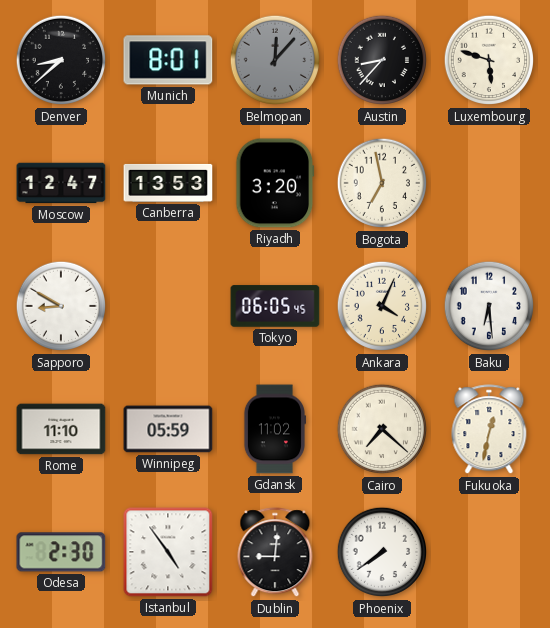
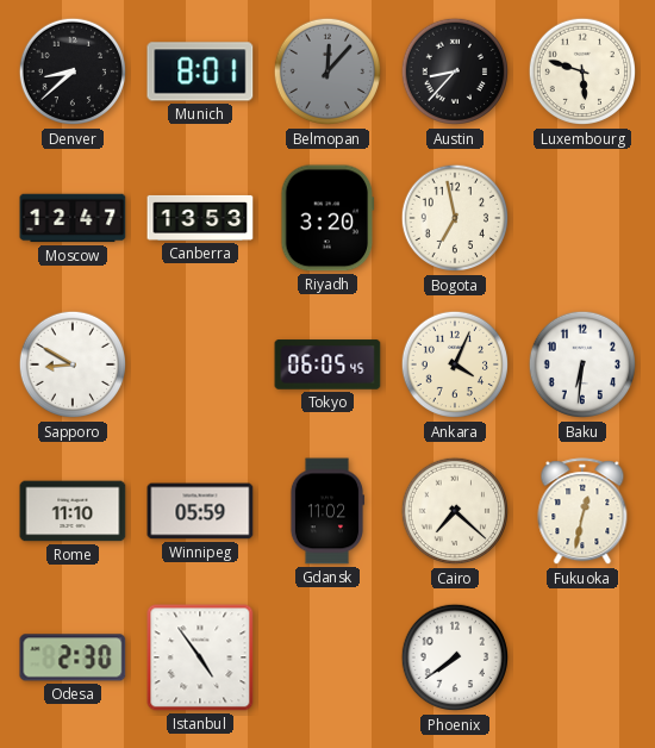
Baku: 6:29 -> 6:31 (582, 364)
Dublin: 9:01 -> none (275, 553)
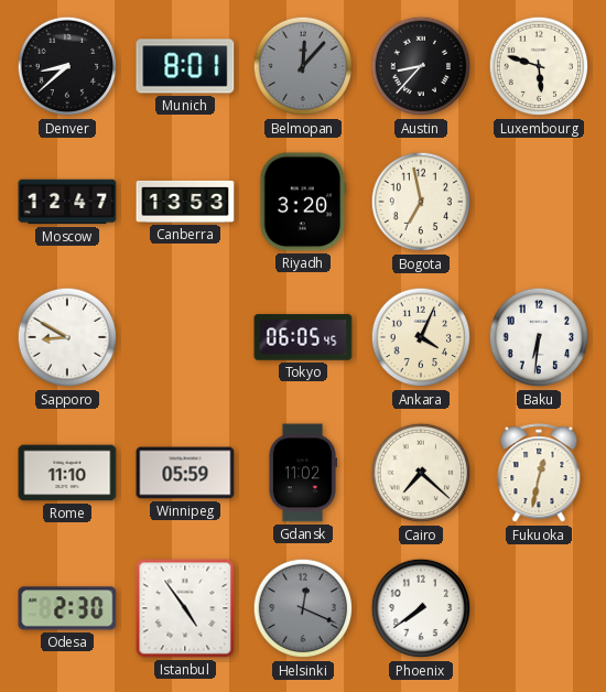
Helsinki: none -> 12:19 (303, 608)
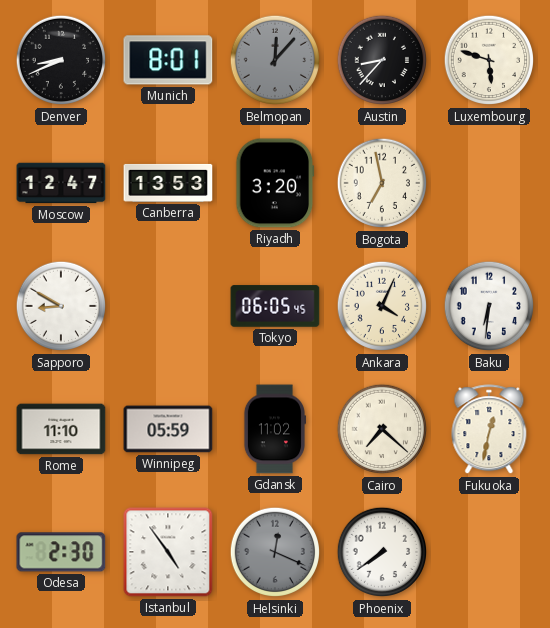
Denver: 8:38 -> 8:41 (61, 60)
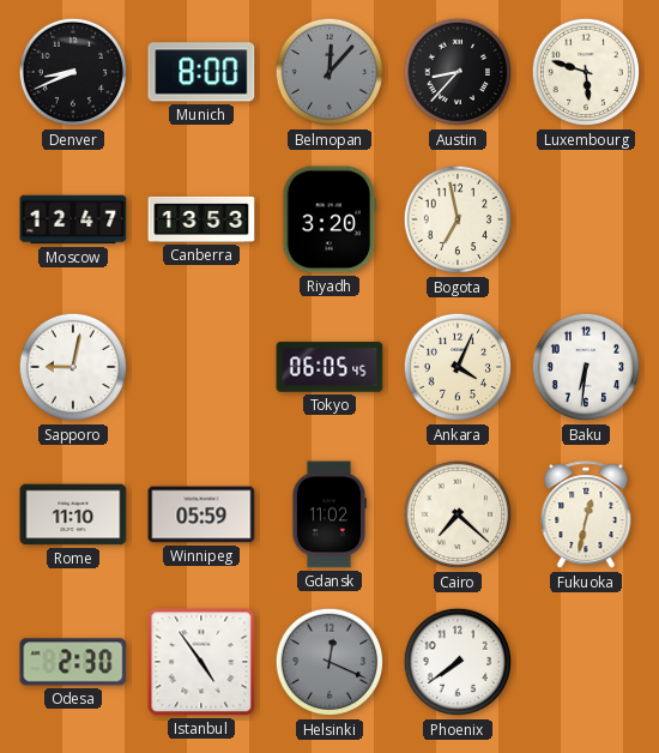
Munich: 8:01 -> 8:00 (201, 72)
Sapporo: 8:50 -> 9:02 (73, 367)
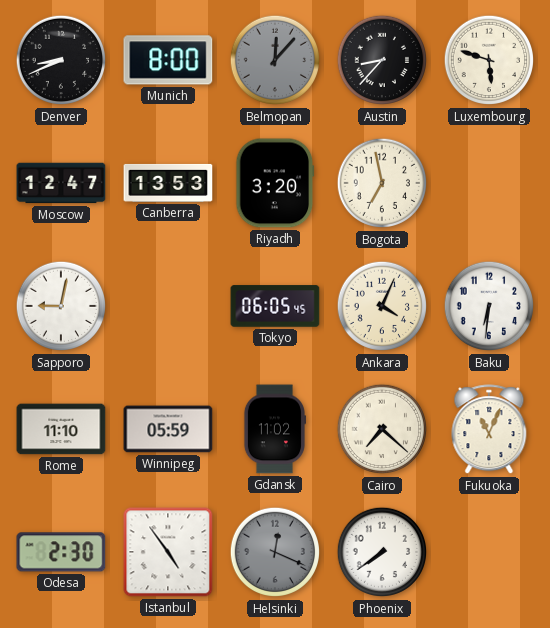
Fukuoka: 12:32 -> 11:04 (489, 430)
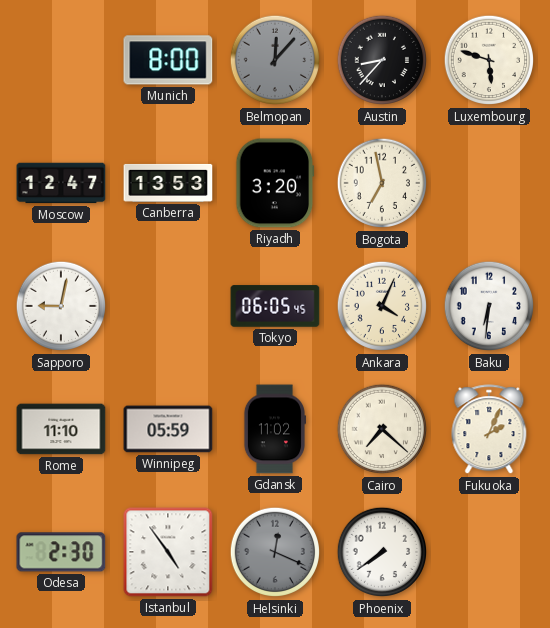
Denver: 8:41 -> none (61, 60)
Fukuoka: 11:04 -> 2:04 (489, 430)
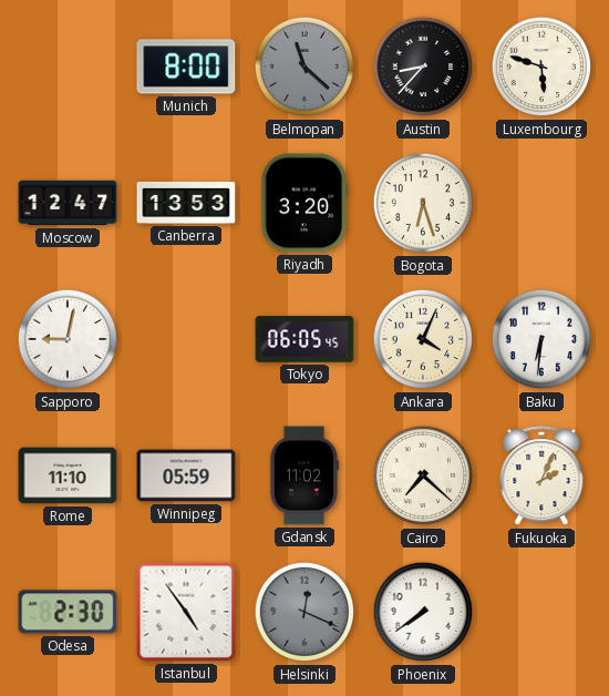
Belmopan: 12:07 -> 11:22 (304, 66)
Bogota: 6:58 -> 6:27 (423, 203)
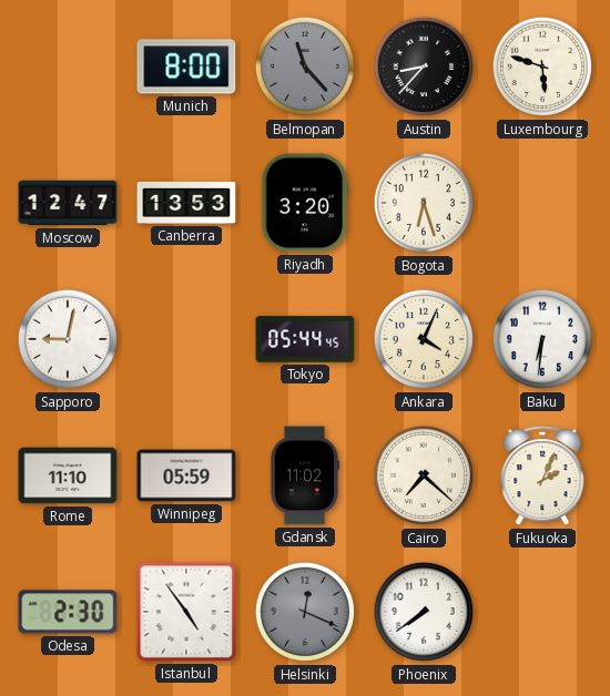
Belmopan: 11:22 -> 11:23 (305, 66)
Tokyo: 06:05 -> 05:44 (305, 339)
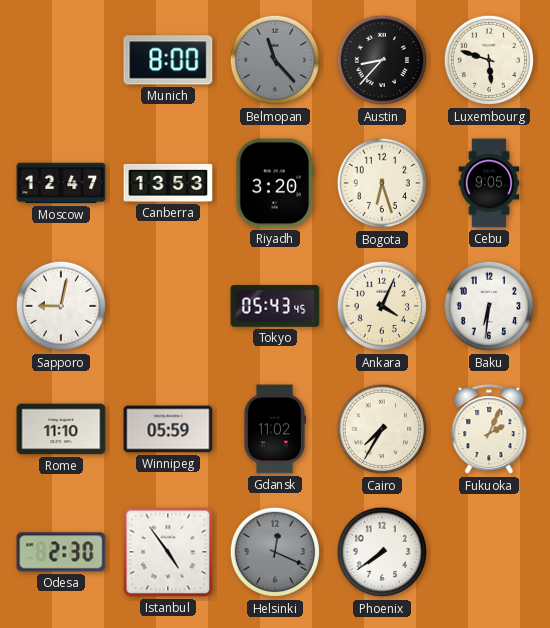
Cebu: none -> 9:05 (489, 183)
Tokyo: 05:44 -> 05:43 (275, 306)
Cairo: 7:22 -> 7:35 (382, 429)
